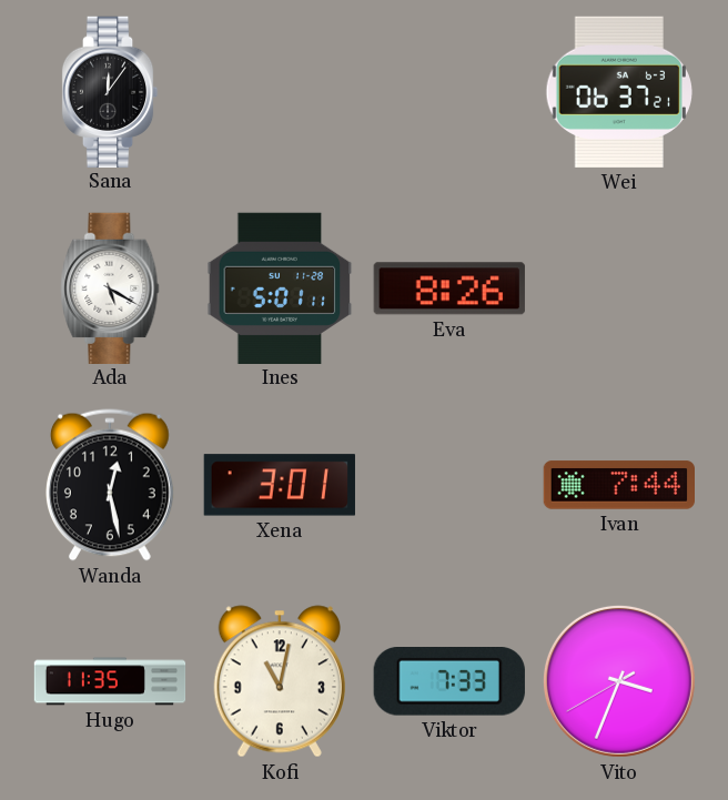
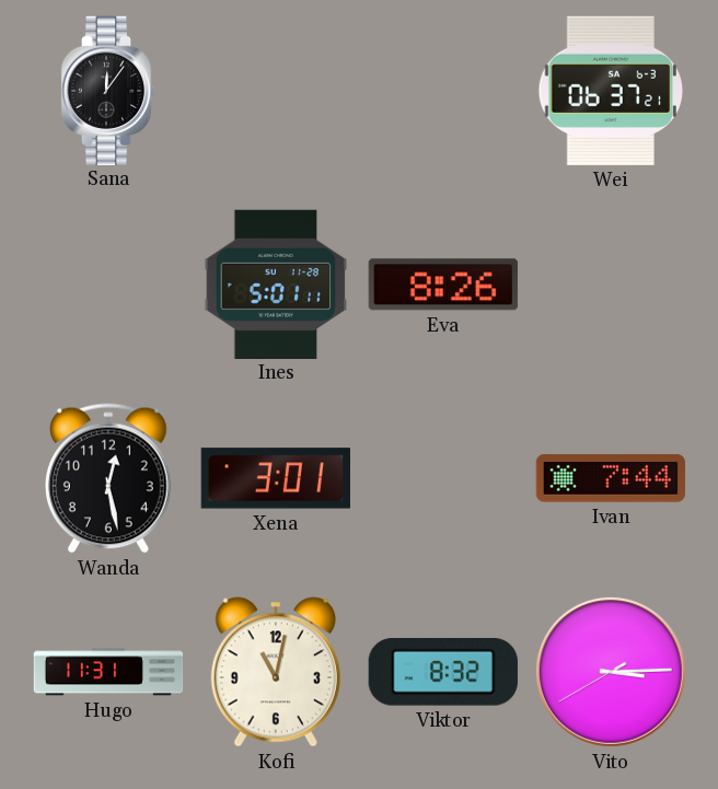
Ada: 5:20 -> none (110, 287)
Hugo: 11:35 -> 11:31 (108, 672)
Viktor: 7:33 -> 8:32 (443, 673)
Vito: 3:33 -> 3:14 (611, 672)
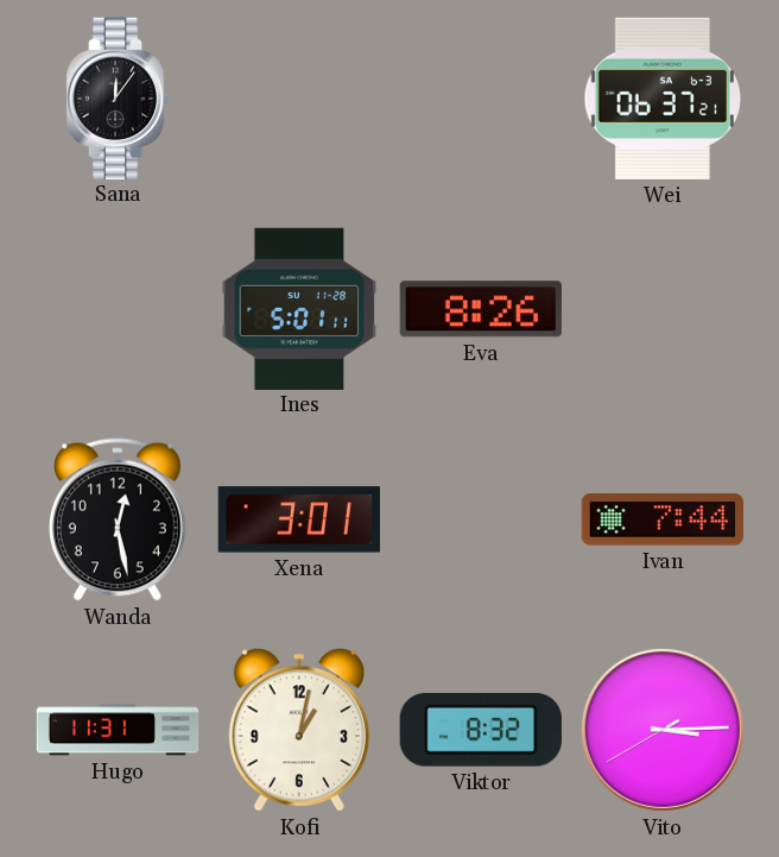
Kofi: 11:02 -> 1:02 (299, 730)
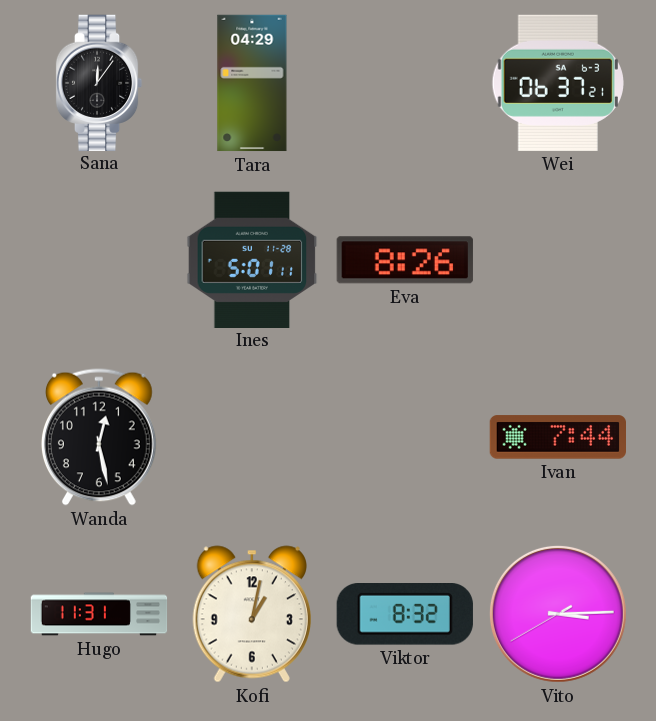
Tara: none -> 04:29 (252, 83)
Xena: 3:01 -> none (299, 519)
